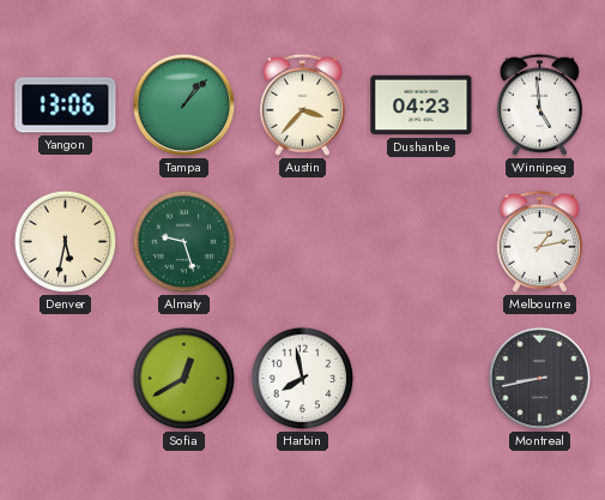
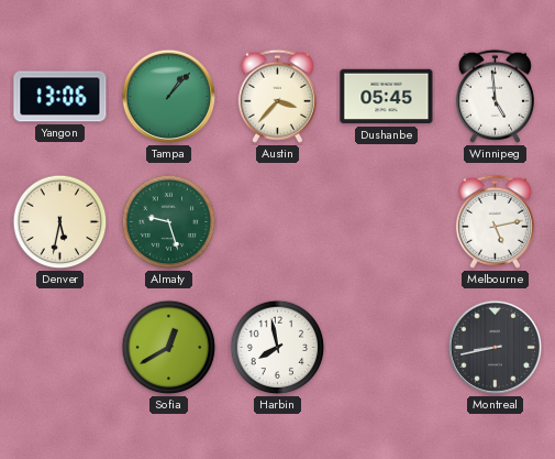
Dushanbe: 04:23 -> 05:45 (387, 97)
Melbourne: 1:13 -> 5:13 (495, 221)
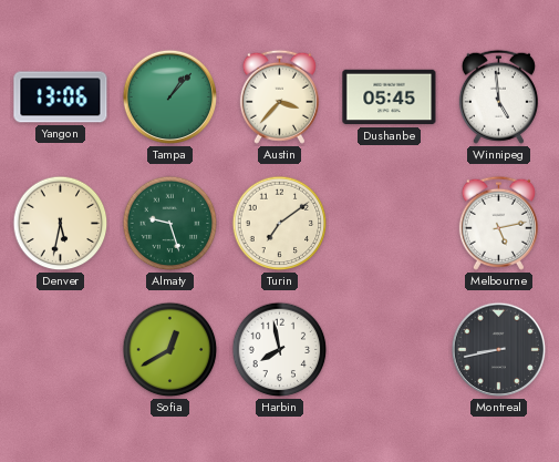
Turin: none -> 7:09 (280, 224)
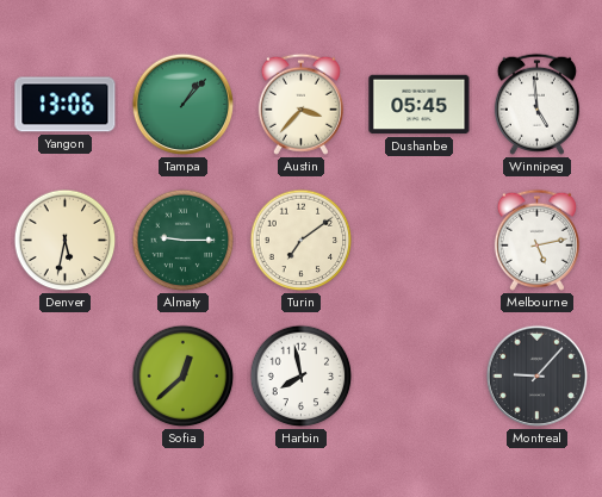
Almaty: 9:27 -> 9:15 (184, 241)
Sofia: 12:40 -> 12:38 (184, 377)
Montreal: 8:43 -> 9:07 (538, 377)
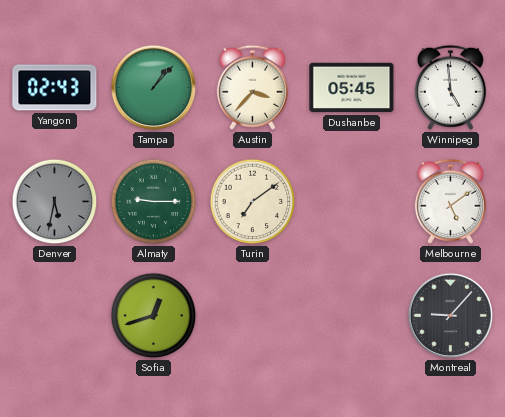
Yangon: 13:06 -> 02:43 (55, 88)
Denver dial: cream -> grey (55, 202)
Melbourne: 5:13 -> 5:09 (450, 201)
Sofia: 12:38 -> 12:42 (154, 316)
Harbin: 7:58 -> none (302, 377)
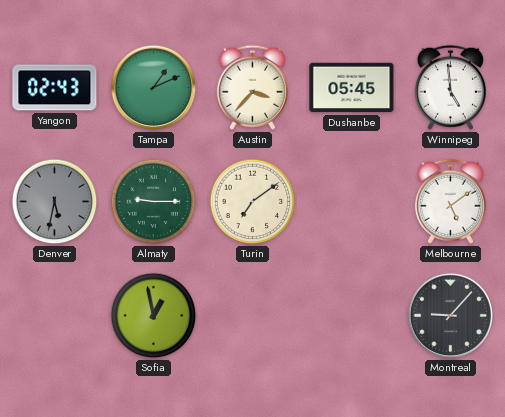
Tampa: 1:07 -> 1:11 (154, 88)
Sofia: 12:42 -> 12:58 (154, 316)
